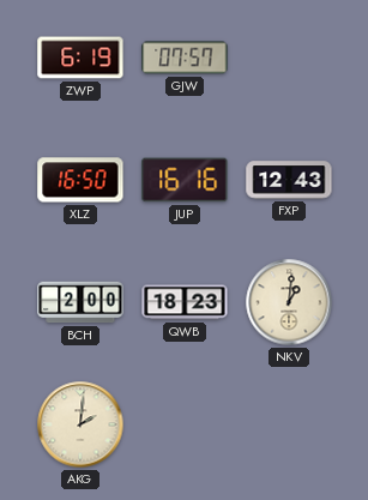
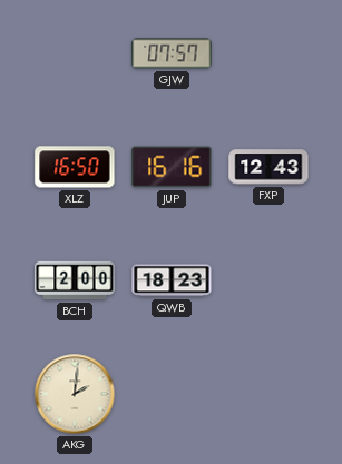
ZWP: 6:19 -> none (80, 58)
NKV: 1:01 -> none (289, 302)
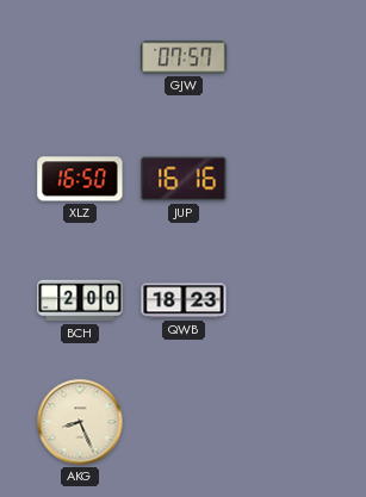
FXP: 12:43 -> none (268, 167)
AKG: 2:01 -> 8:26 (80, 422)
